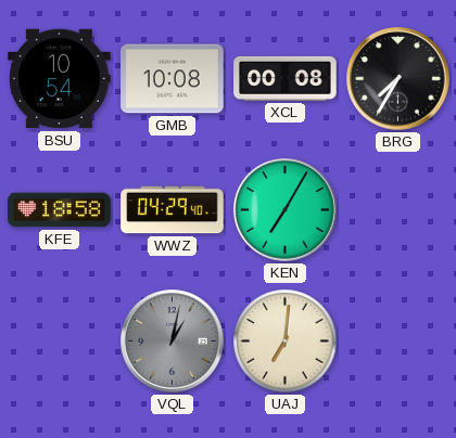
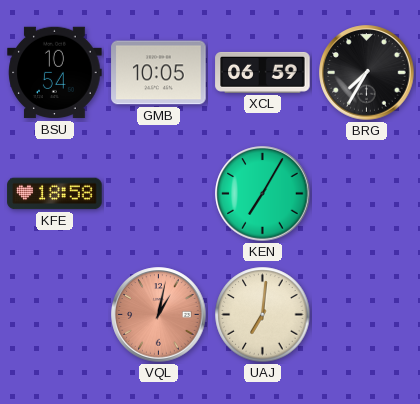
GMB: 10:08 -> 10:05 (159, 73)
XCL: 00:08 -> 06:59 (263, 72)
WWZ: 04:29 -> none (173, 210)
VQL dial: grey -> salmon (159, 315)
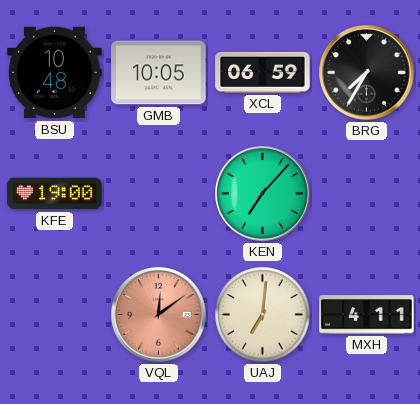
BSU: 10:54 -> 10:48 (55, 73)
KFE: 18:58 -> 19:00 (55, 194)
KEN: 7:05 -> 7:07 (263, 194)
VQL: 1:02 -> 12:09 (159, 315)
MXH: none -> 4:11 (367, 315)
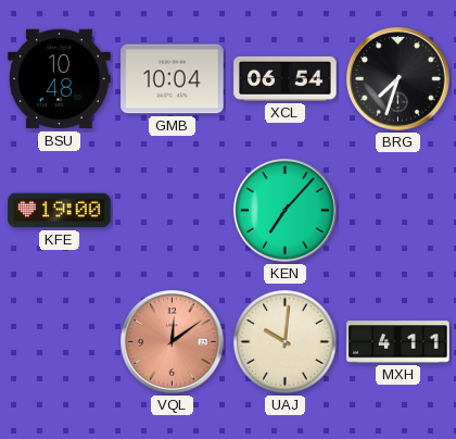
GMB: 10:05 -> 10:04 (173, 79)
XCL: 06:59 -> 06:54 (286, 78)
BRG: 7:35 -> 7:33 (398, 79)
UAJ: 7:01 -> 10:01 (286, 342)
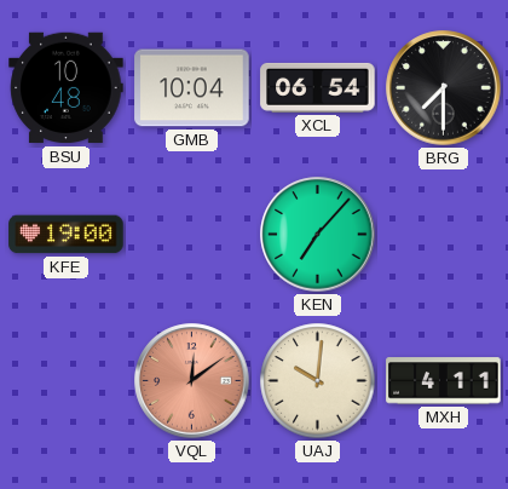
BRG: 7:33 -> 7:30 (444, 88)
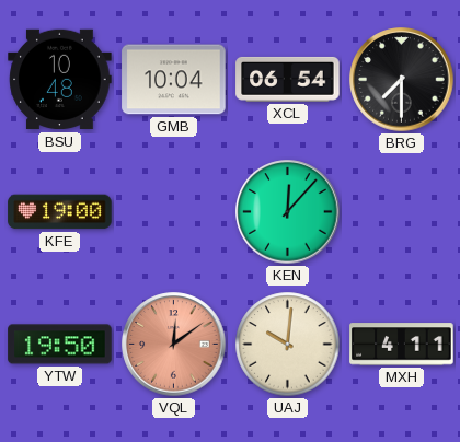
KEN: 7:07 -> 12:07 (288, 212)
YTW: none -> 19:50 (60, 345)
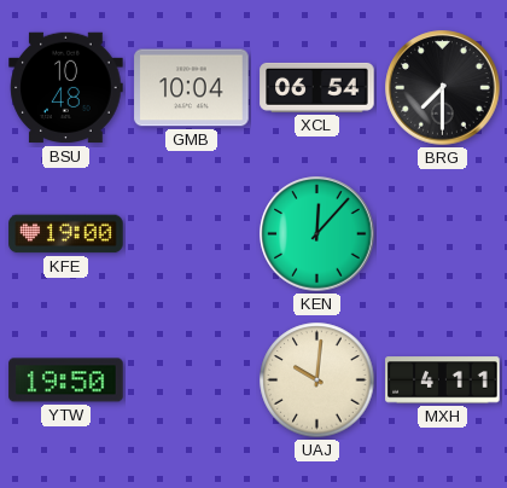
VQL: 12:09 -> none (174, 345)
